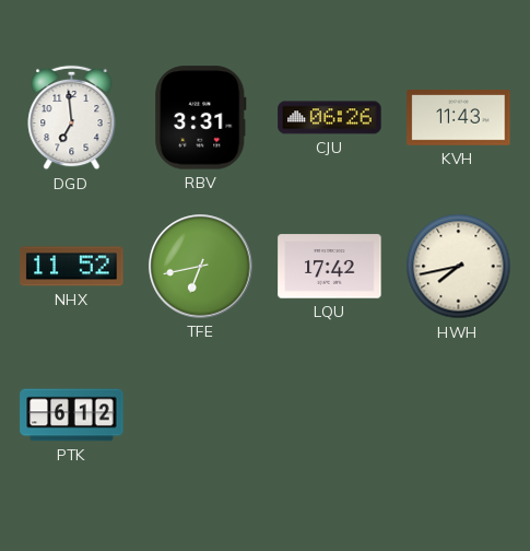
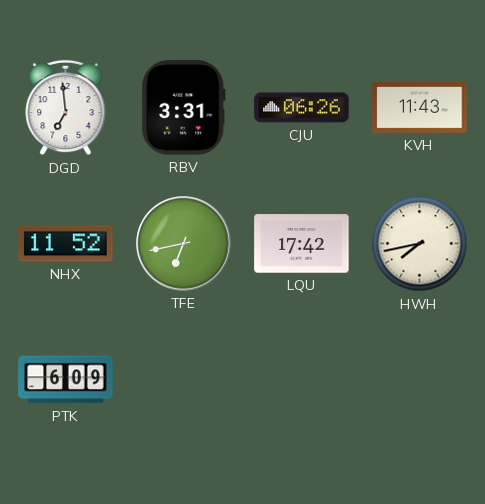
PTK: 6:12 -> 6:09 (66, 380)
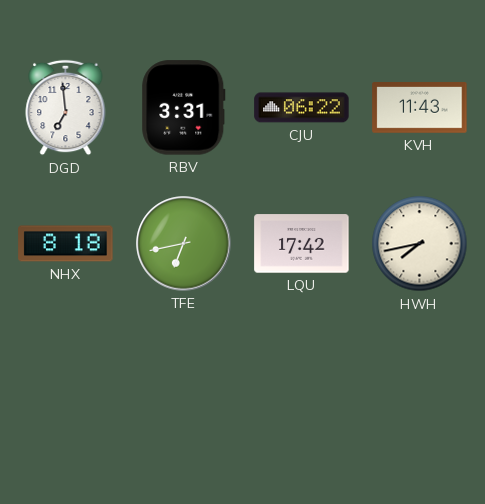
CJU: 06:26 -> 06:22 (302, 108)
NHX: 11:52 -> 8:18 (66, 244)
PTK: 6:09 -> none (66, 380)
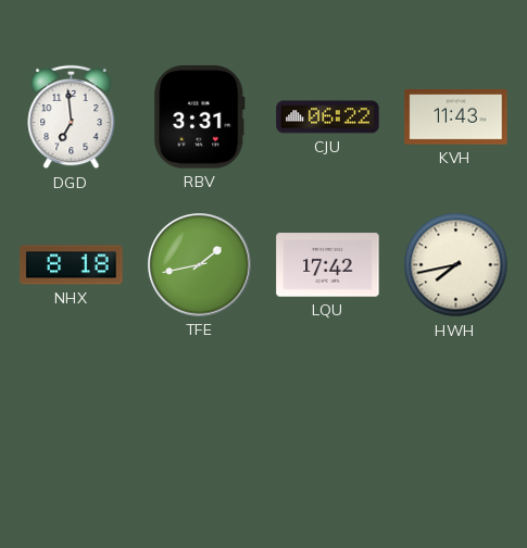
TFE: 6:43 -> 1:43 (200, 265)
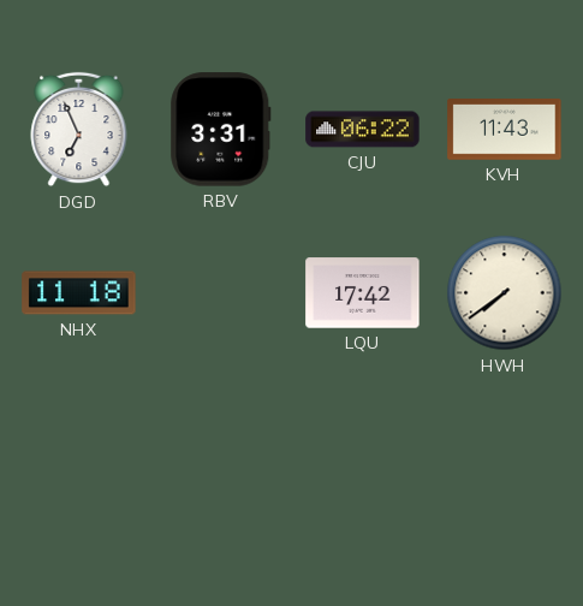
DGD: 6:59 -> 6:56 (79, 130)
NHX: 8:18 -> 11:18 (79, 293)
TFE: 1:43 -> none (200, 265)
HWH: 7:43 -> 7:39 (505, 293)
